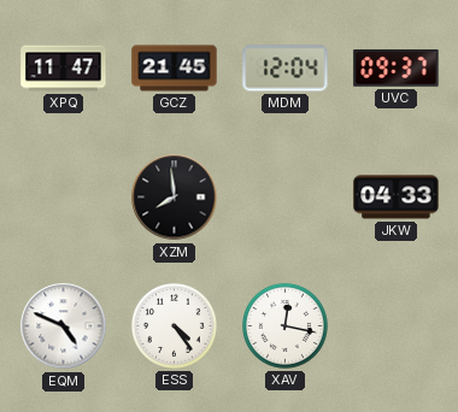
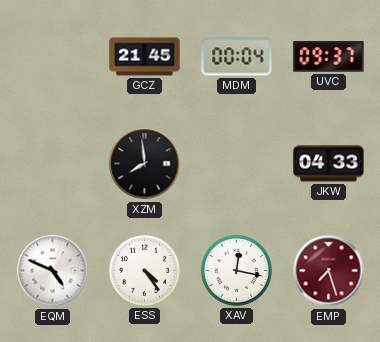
XPQ: 11:47 -> none (64, 69)
MDM: 12:04 -> 00:04 (237, 57)
EMP: none -> 7:27 (329, 271)
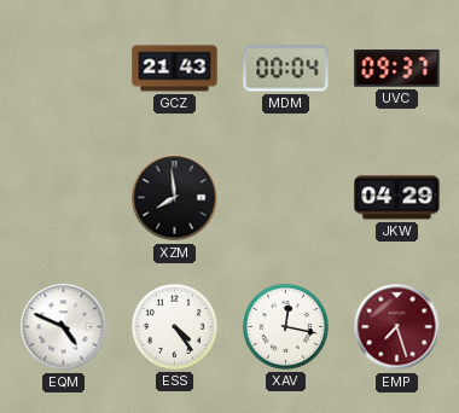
GCZ: 21:45 -> 21:43 (175, 69)
JKW: 04:33 -> 04:29 (397, 198)
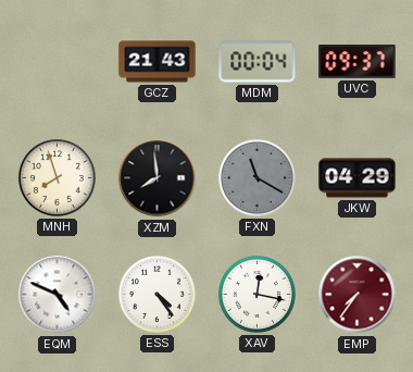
MNH: none -> 7:57 (58, 178)
FXN: none -> 11:20 (258, 178)
EMP: 7:27 -> 7:36 (358, 295)
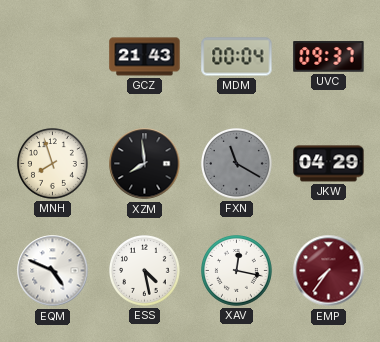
ESS: 4:24 -> 4:28 (145, 271)
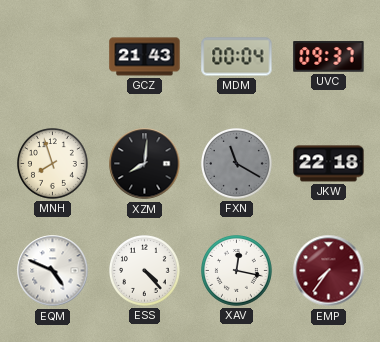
XZM: 7:59 -> 8:01 (145, 164)
JKW: 04:29 -> 22:18 (329, 164)
ESS: 4:28 -> 4:23 (145, 271)
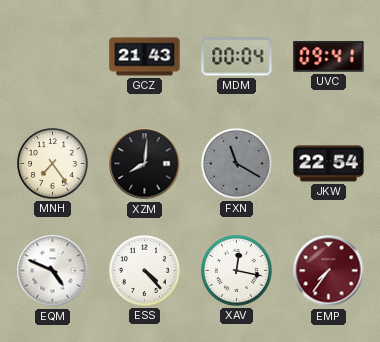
UVC: 09:37 -> 09:41 (329, 57)
MNH: 7:57 -> 7:24 (53, 164)
JKW: 22:18 -> 22:54 (329, 164)
